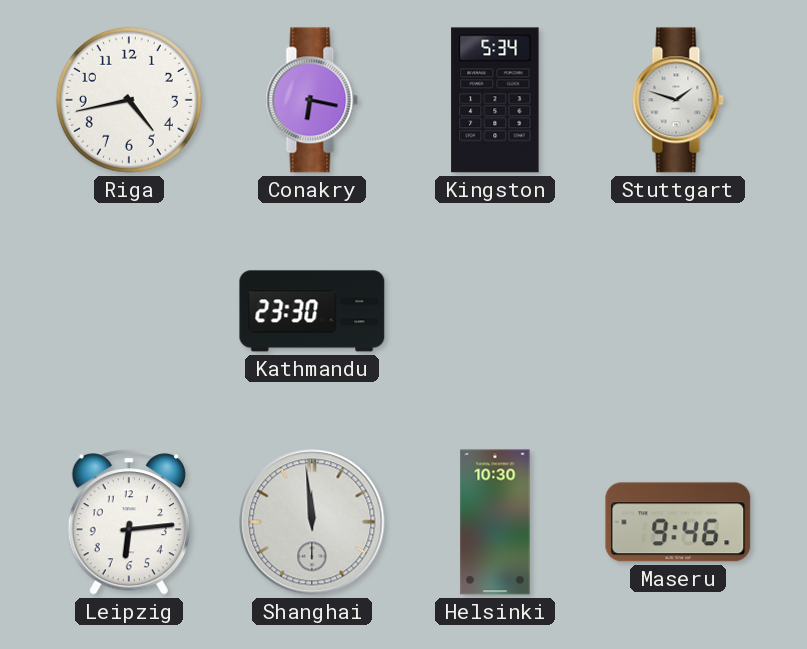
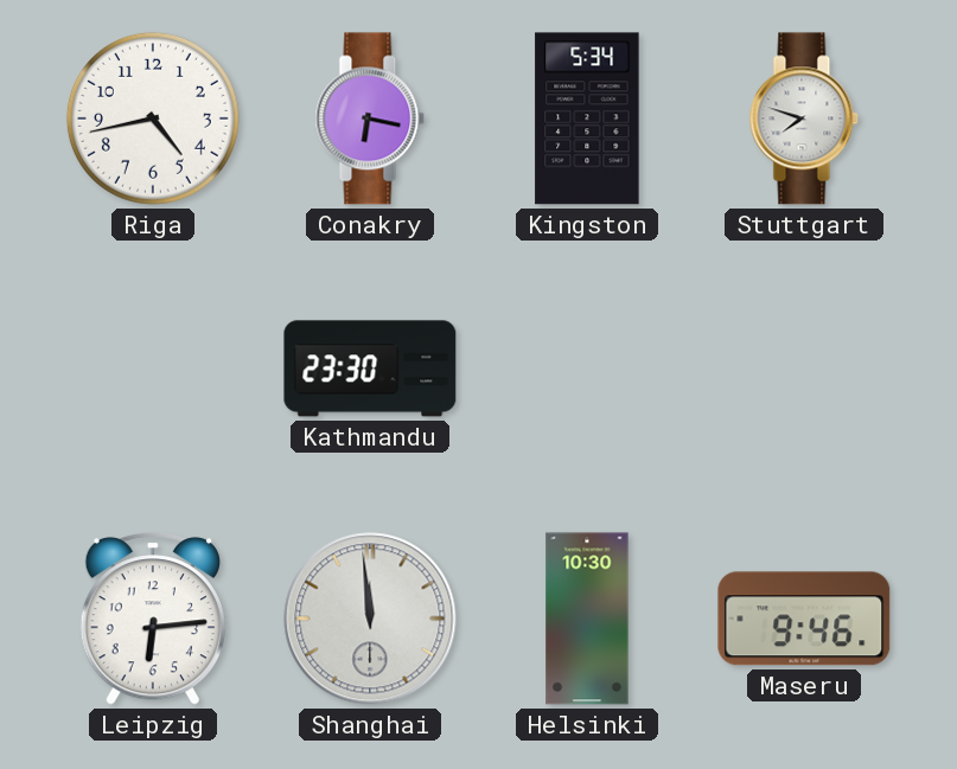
Stuttgart: 1:48 -> 7:48 (804, 118)
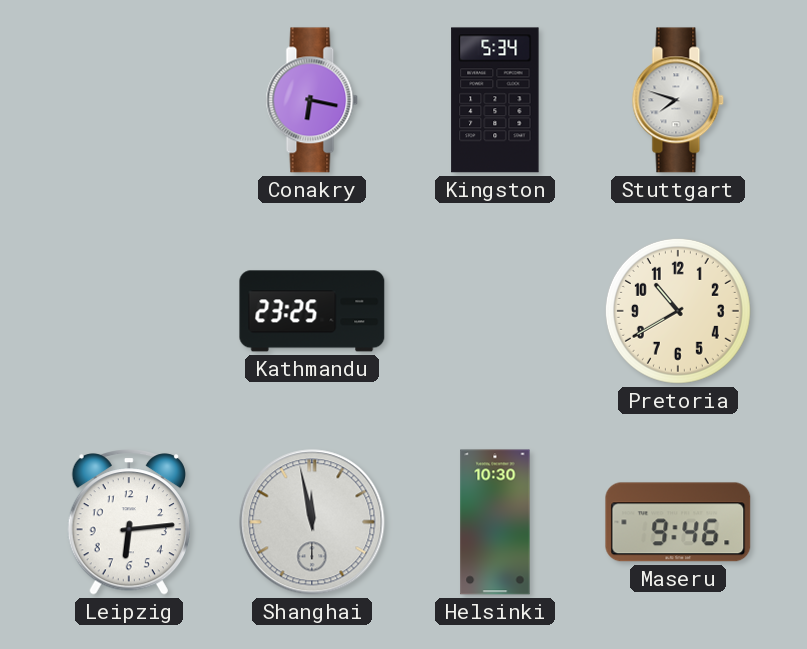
Riga: 4:43 -> none (153, 118)
Kathmandu: 23:30 -> 23:25 (312, 311)
Pretoria: none -> 10:40 (678, 311)
Shanghai: 11:59 -> 11:58 (312, 522)
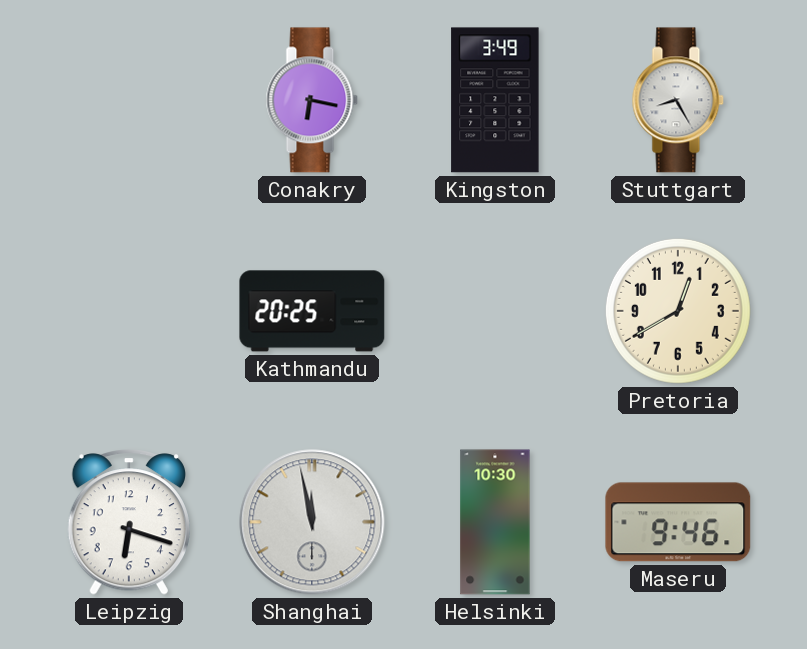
Kingston: 5:34 -> 3:49 (495, 100)
Stuttgart: 7:48 -> 8:25 (678, 100)
Kathmandu: 23:25 -> 20:25 (312, 311)
Pretoria: 10:40 -> 12:40 (678, 311)
Leipzig: 6:14 -> 6:18 (129, 522)
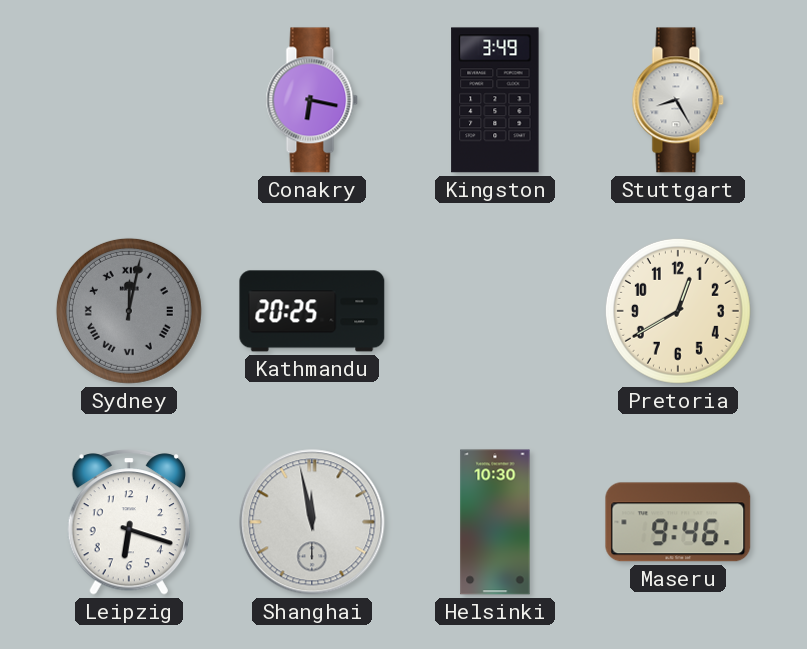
Sydney: none -> 12:02 (129, 311)
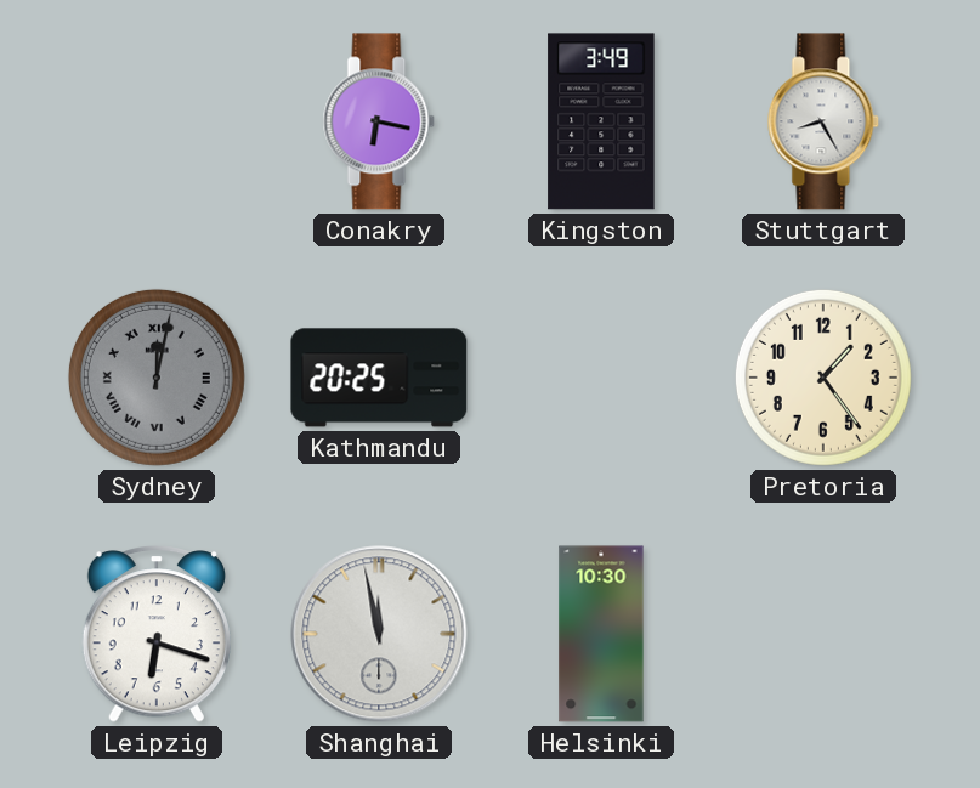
Pretoria: 12:40 -> 1:24 (823, 378)
Maseru: 9:46 -> none (678, 522)
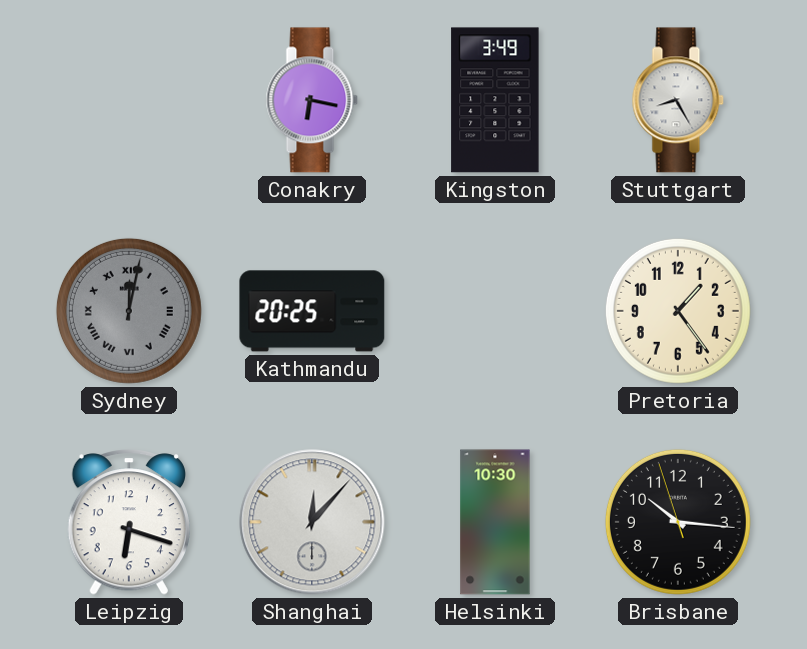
Shanghai: 11:58 -> 12:07 (312, 522)
Brisbane: none -> 10:15 (678, 522)
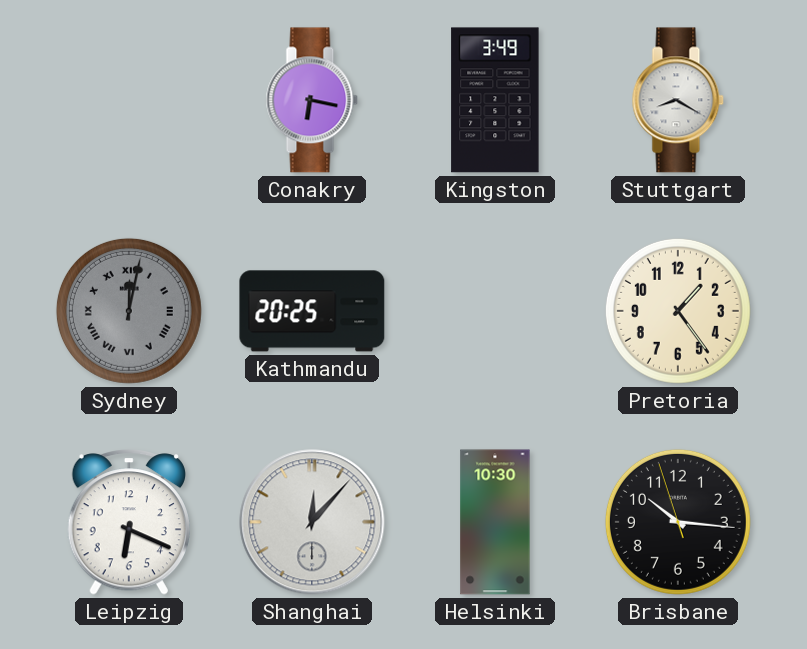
Stuttgart: 8:25 -> 8:20 (678, 100)
Leipzig: 6:18 -> 6:19 (129, 522)
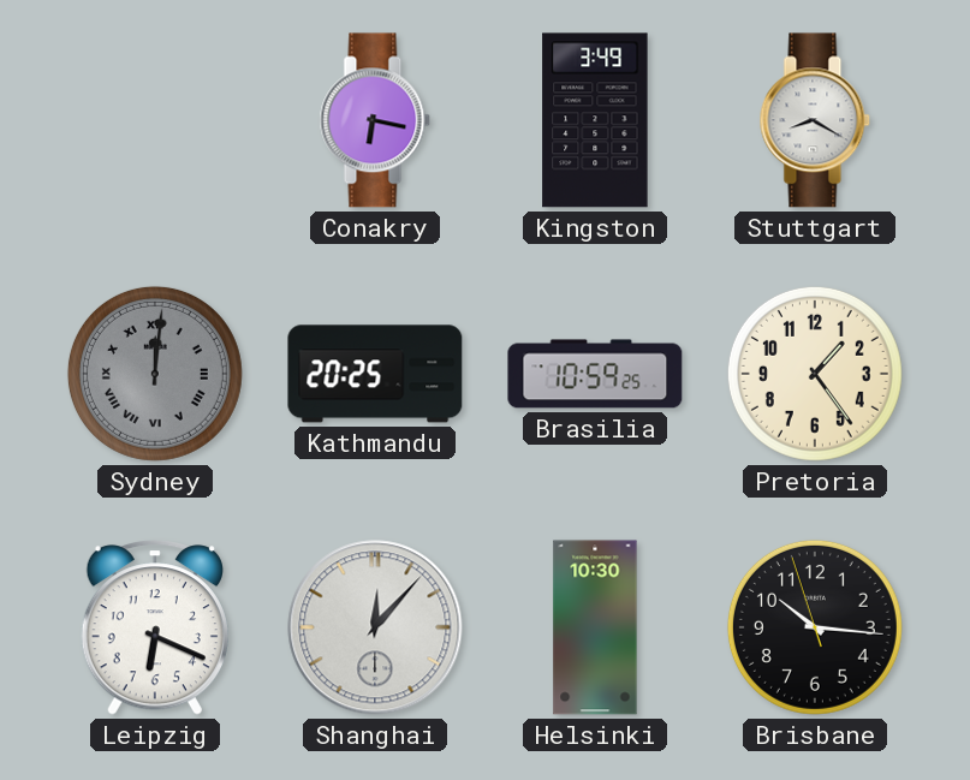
Sydney: 12:02 -> 12:01 (155, 374)
Brasilia: none -> 10:59 (595, 374)
